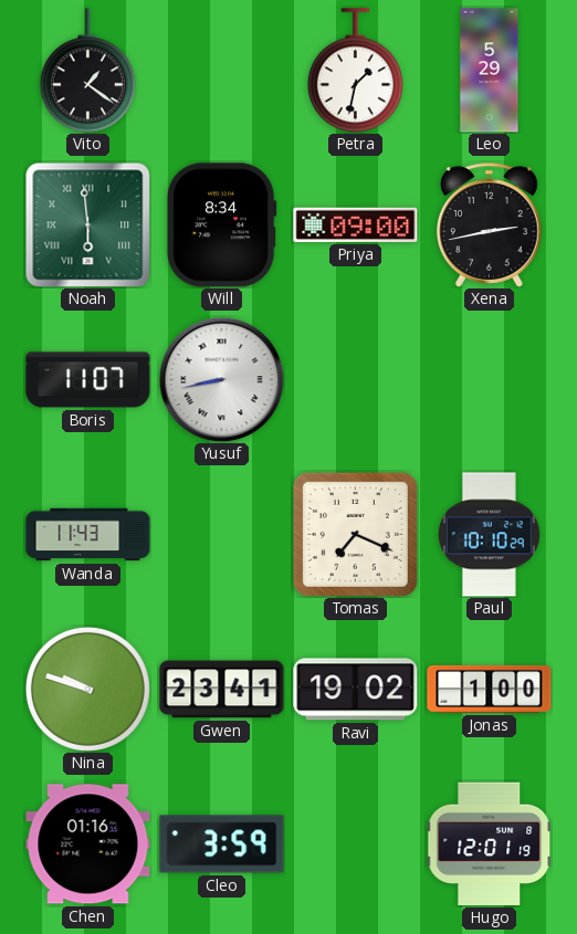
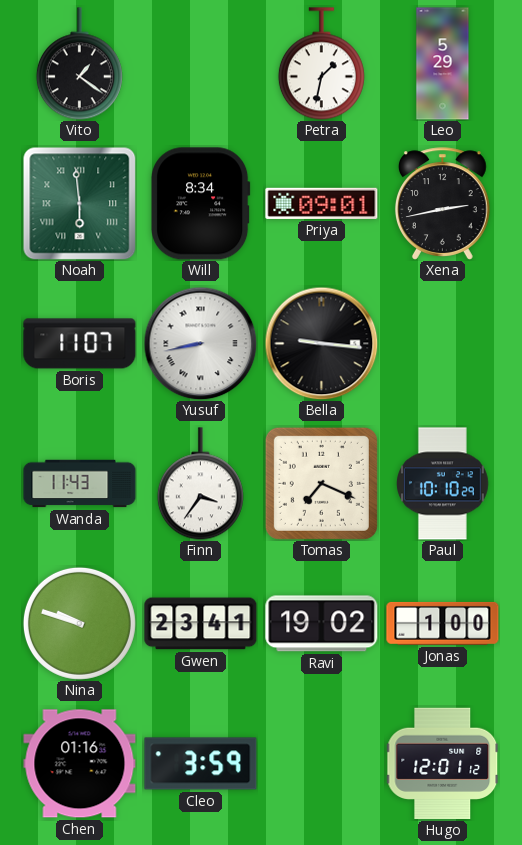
Priya: 09:00 -> 09:01 (322, 203)
Bella: none -> 9:16 (321, 343)
Finn: none -> 3:36 (200, 484)
Hugo: 12:01:19 -> 12:01:12 (442, 764)
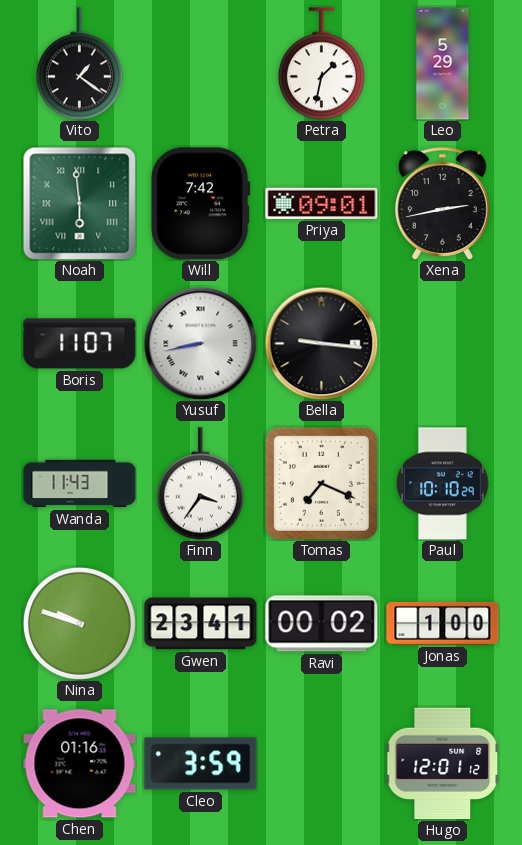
Will: 8:34 -> 7:42 (200, 204)
Ravi: 19:02 -> 00:02 (322, 624)
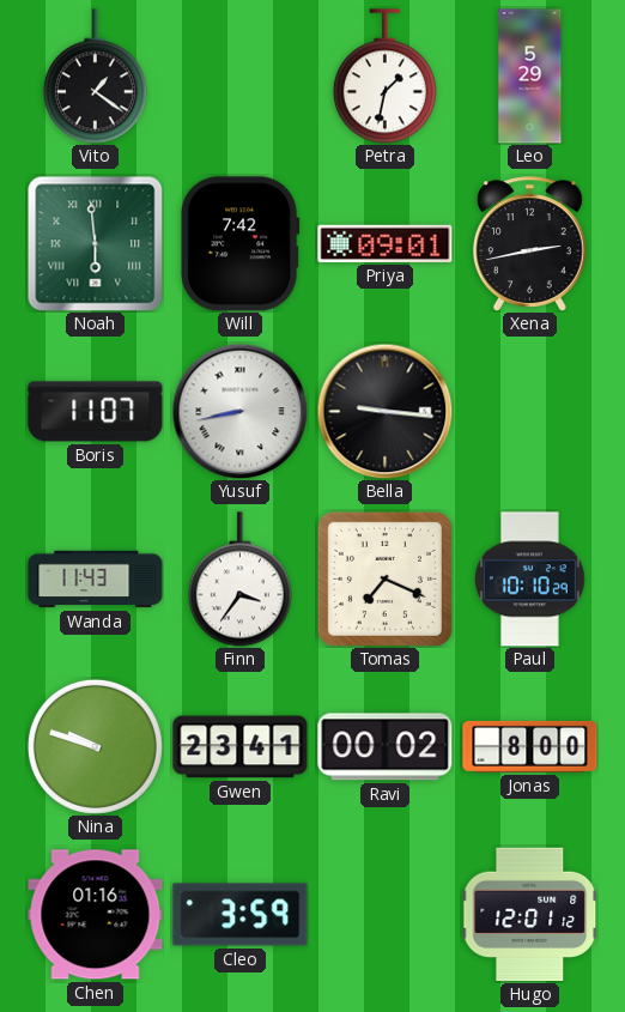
Jonas: 1:00 -> 8:00 (530, 746)
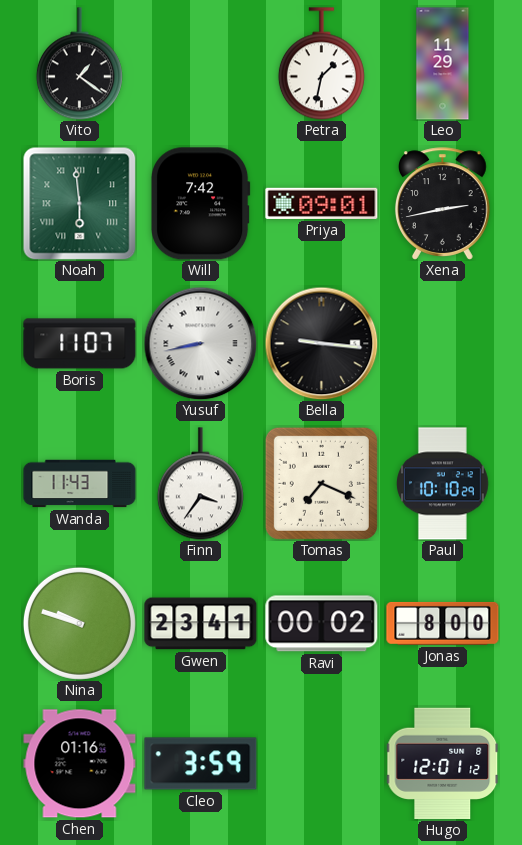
Leo: 5:29 -> 11:29 (443, 64)
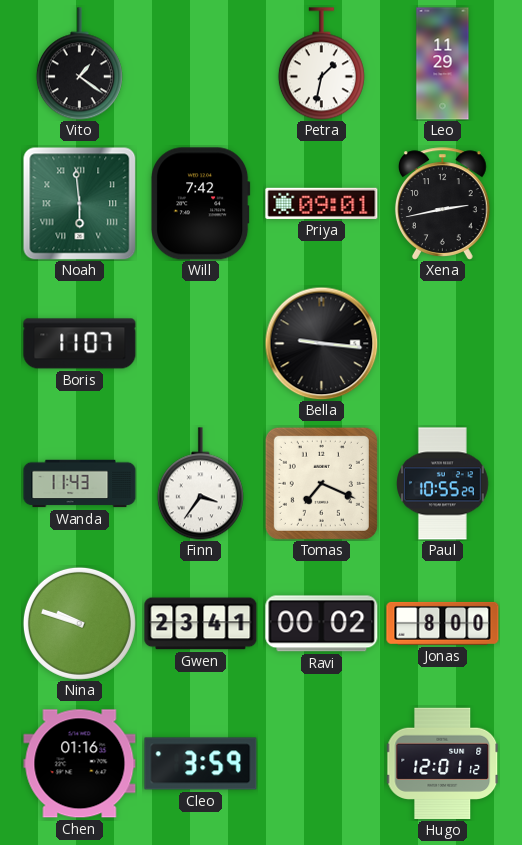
Yusuf: 8:43 -> none (200, 343)
Paul: 10:10 -> 10:55 (443, 484)
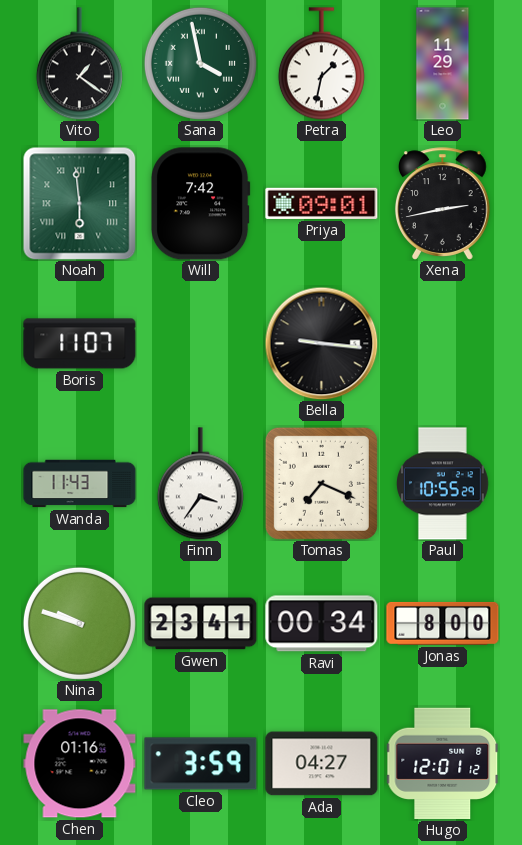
Sana: none -> 3:58 (200, 63)
Ravi: 00:02 -> 00:34 (322, 624)
Ada: none -> 04:27 (322, 764)
